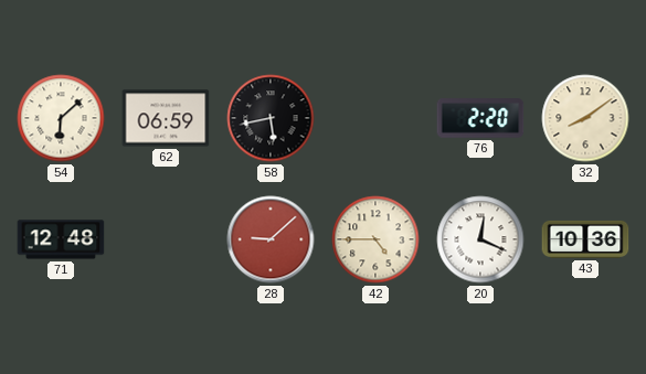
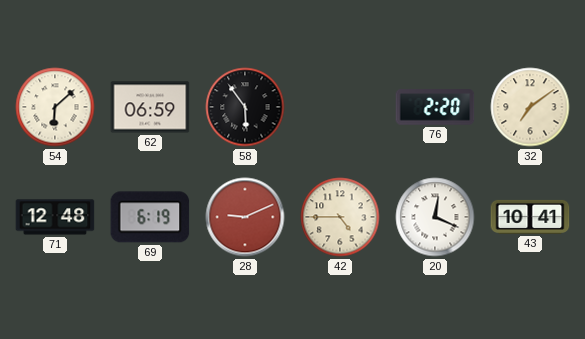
58: 5:43 -> 5:54 (245, 107)
32: 8:09 -> 7:09 (530, 107)
69: none -> 6:19 (150, 217)
28: 9:08 -> 9:11 (245, 217)
43: 10:36 -> 10:41 (530, 217)
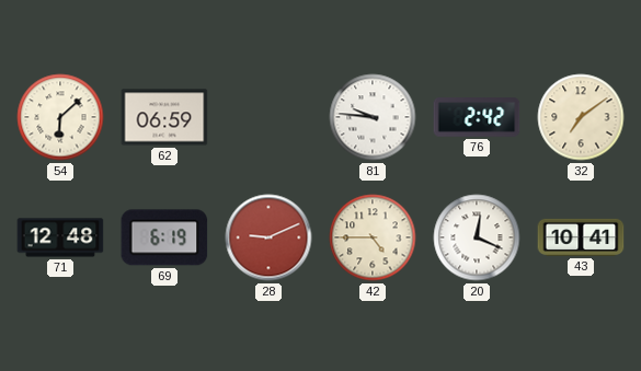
58: 5:54 -> none (245, 107)
81: none -> 9:46 (373, 117)
76: 2:20 -> 2:42 (477, 117)
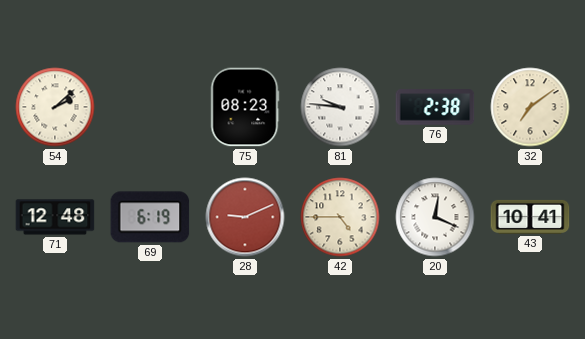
54: 6:08 -> 2:08 (55, 107)
62: 06:59 -> none (164, 117)
75: none -> 08:23 (245, 107)
76: 2:42 -> 2:38 (435, 107)
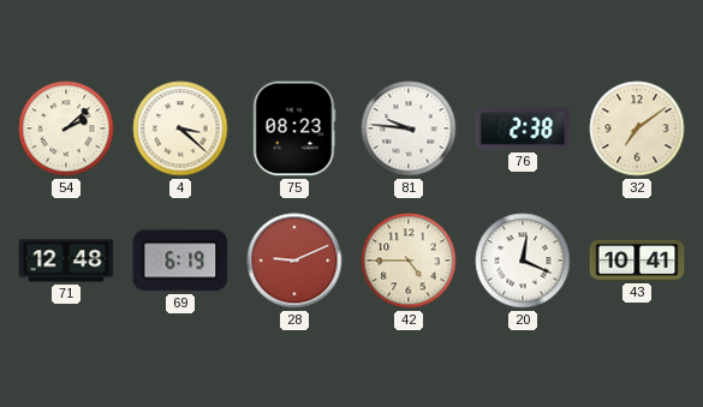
4: none -> 3:22 (180, 128)
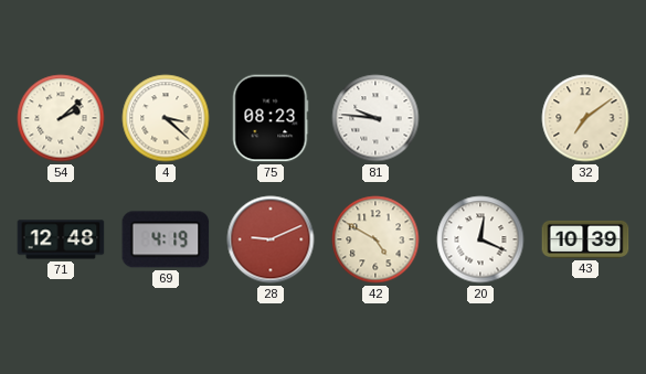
76: 2:38 -> none (523, 128)
69: 6:19 -> 4:19 (166, 239)
42: 4:45 -> 4:50 (375, 239)
43: 10:41 -> 10:39 (585, 239)
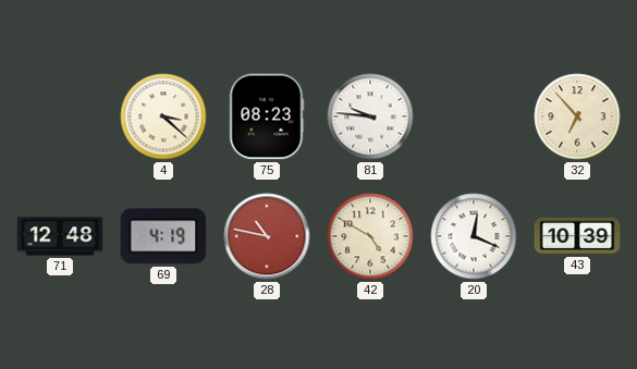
54: 2:08 -> none (61, 118)
32: 7:09 -> 6:53 (577, 116)
28: 9:11 -> 10:47 (267, 236)
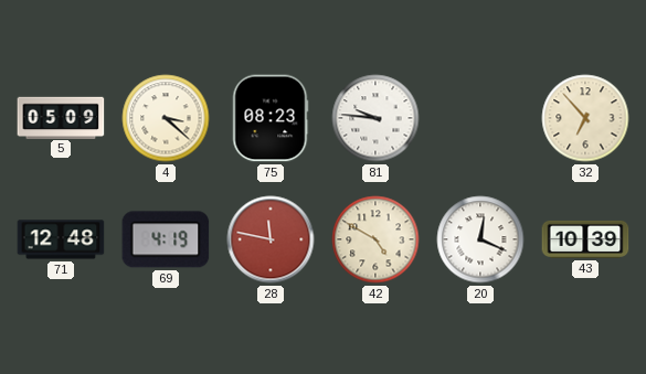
5: none -> 05:09 (61, 117)
28: 10:47 -> 11:47 (271, 239)
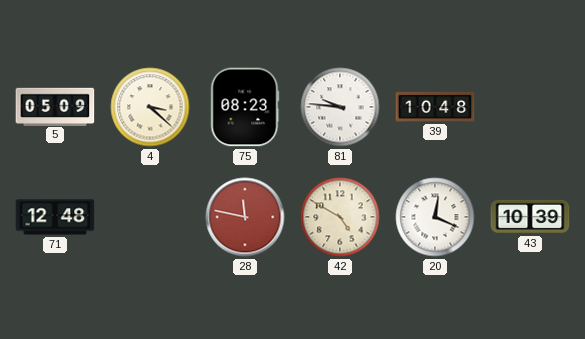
39: none -> 10:48 (435, 107)
32: 6:53 -> none (585, 118)
69: 4:19 -> none (166, 239)
